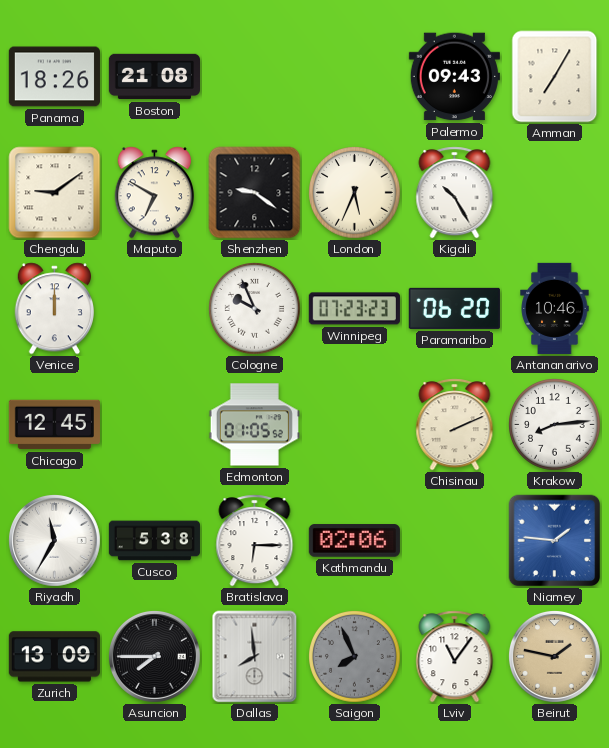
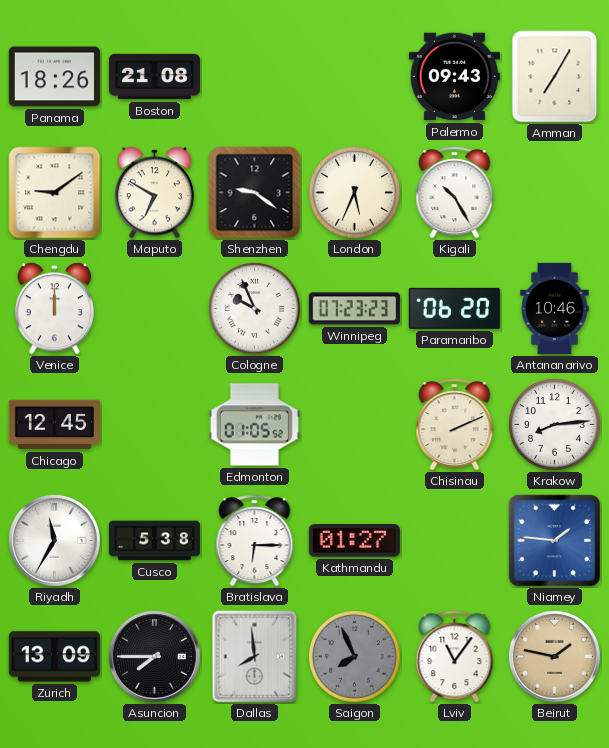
Kathmandu: 02:06 -> 01:27 (354, 541)
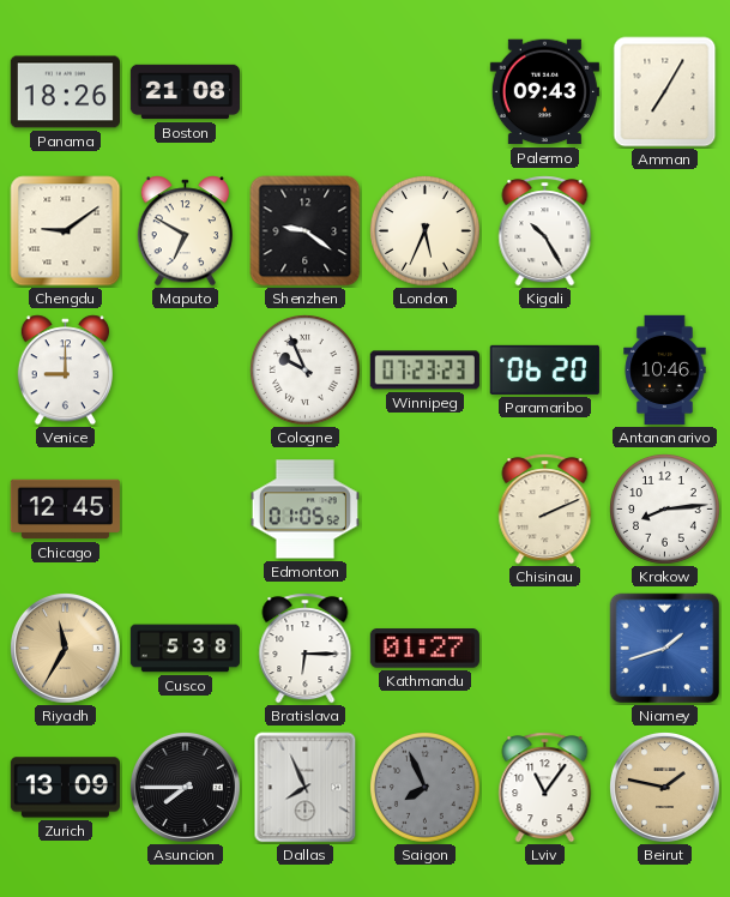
Venice: 12:00 -> 9:00 (65, 371)
Riyadh dial: white -> champagne (65, 648)
Niamey: 1:46 -> 1:42 (665, 649)
Dallas: 7:59 -> 7:56 (306, 788)
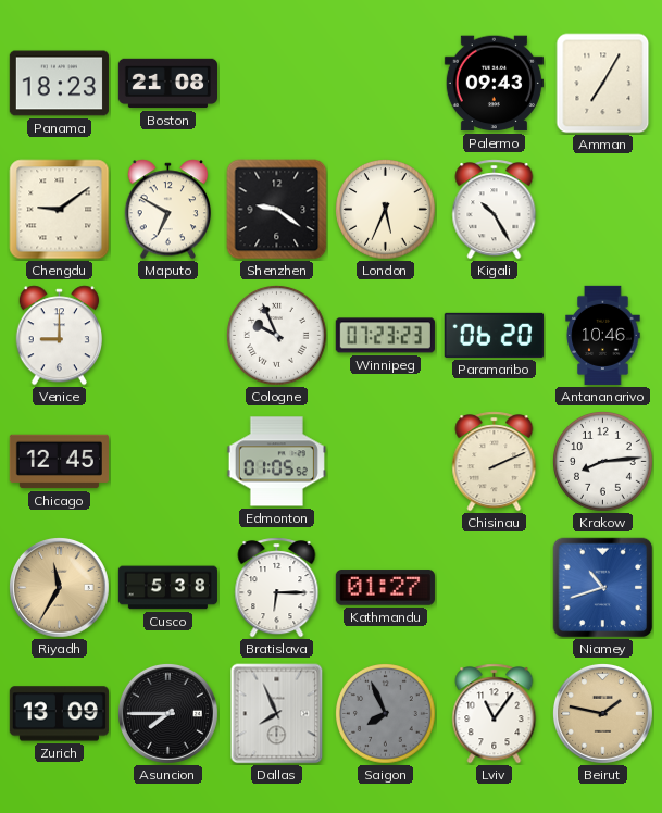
Panama: 18:26 -> 18:23 (59, 84)
Niamey: 1:42 -> 10:42 (603, 588)
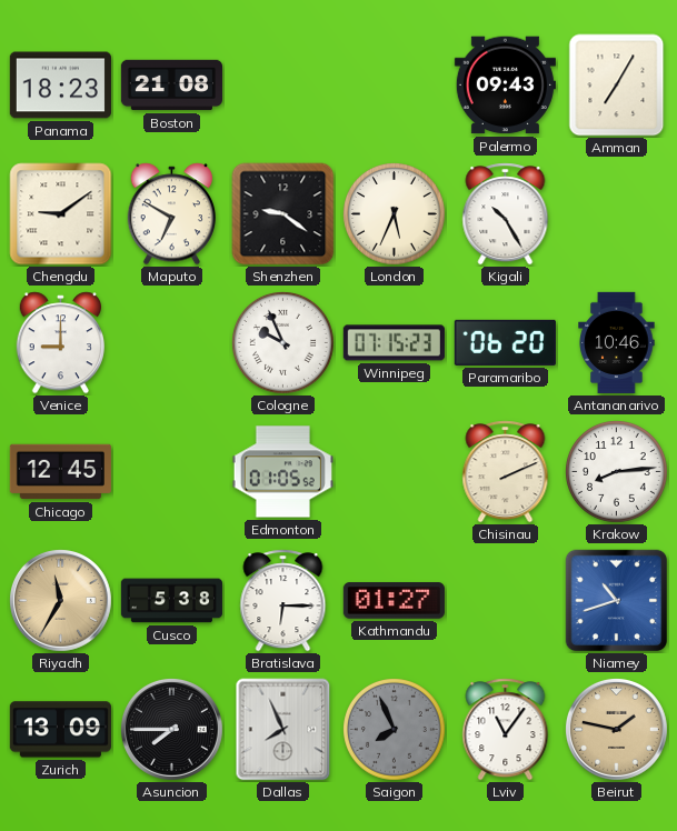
Winnipeg: 07:23 -> 07:15 (394, 343)
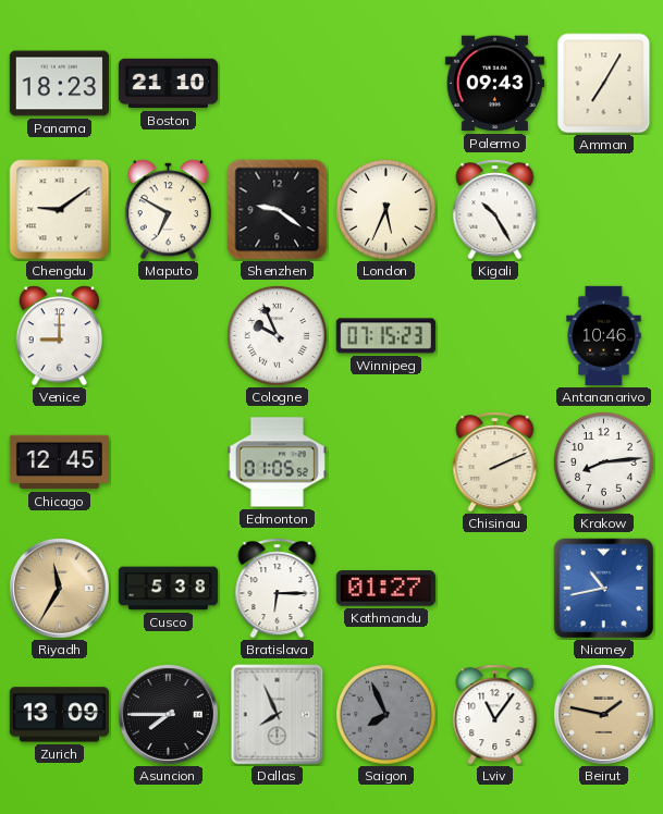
Boston: 21:08 -> 21:10 (168, 84)
Paramaribo: 06:20 -> none (505, 342)
Niamey: 10:42 -> 10:43 (604, 589)
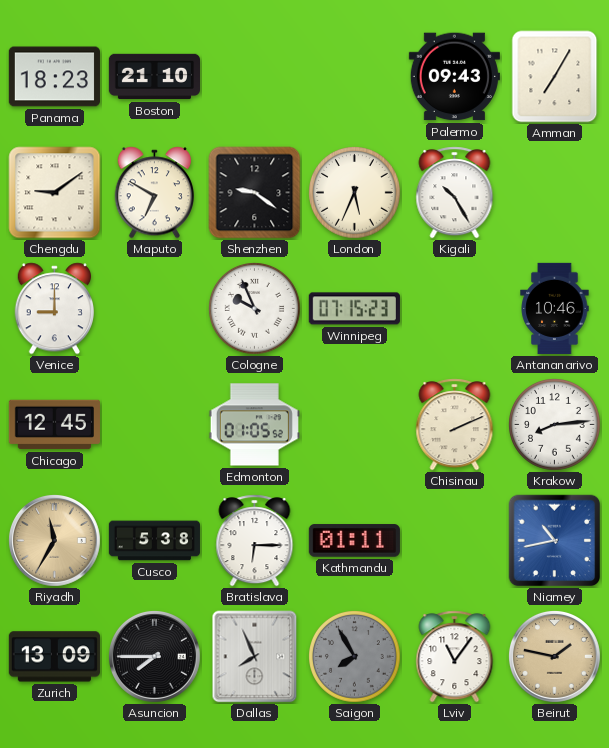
Kathmandu: 01:27 -> 01:11 (354, 541)
Saigon: 7:56 -> 7:55 (355, 657)
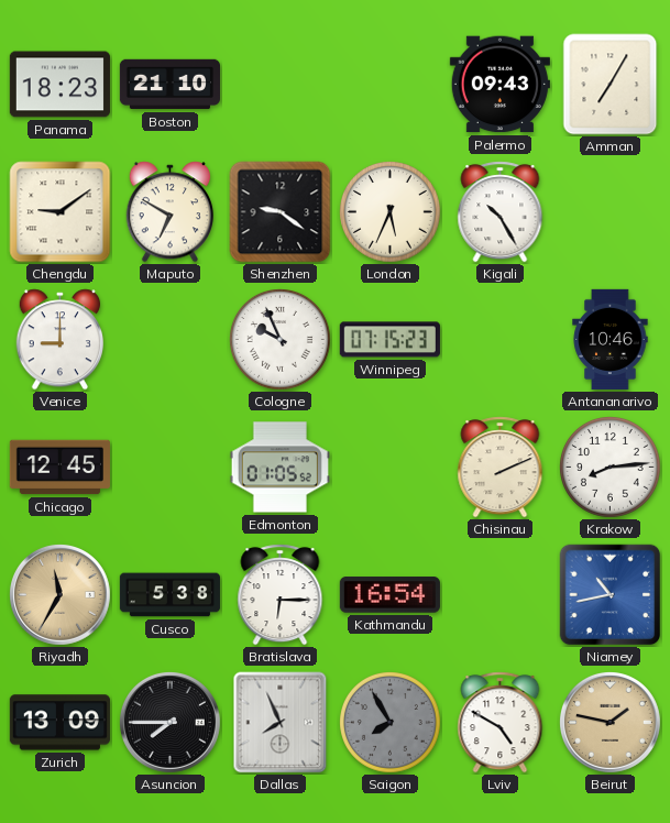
Kathmandu: 01:11 -> 16:54 (389, 595)
Lviv: 11:06 -> 4:50 (501, 723)
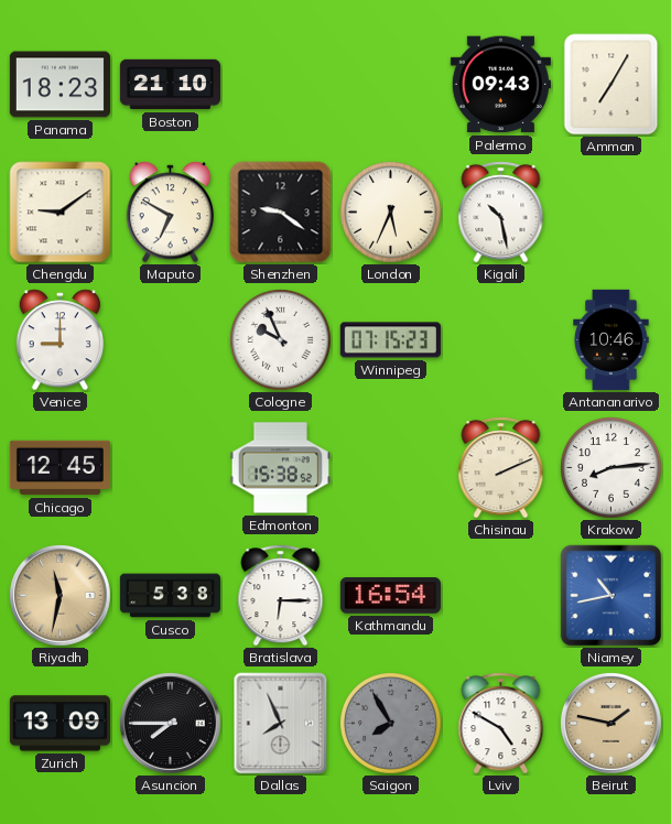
Kigali: 10:25 -> 10:28 (501, 213)
Edmonton: 01:05 -> 15:38 (280, 468)
Riyadh: 11:35 -> 11:32 (59, 595)
